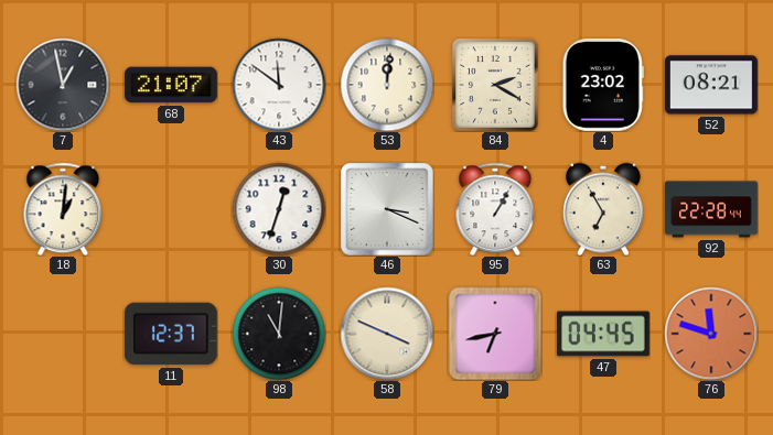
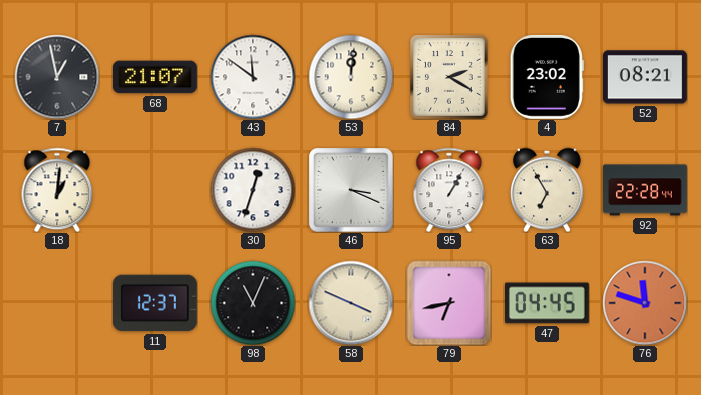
98: 11:01 -> 11:04 (253, 303)
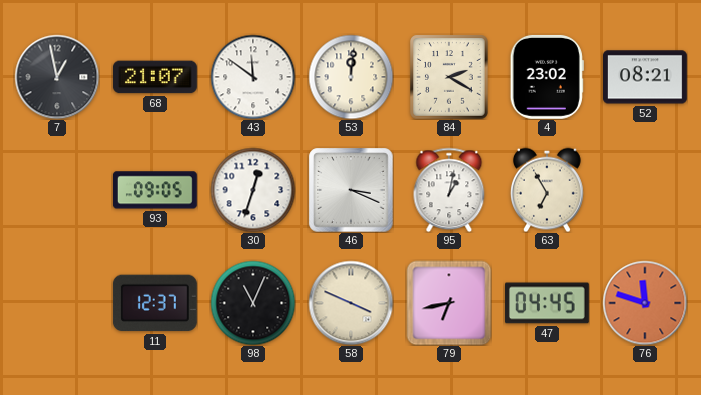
18: 1:01 -> none (57, 190)
93: none -> 09:05 (155, 190)
95: 1:05 -> 1:02 (449, 190)
92: 22:28 -> none (645, 190)
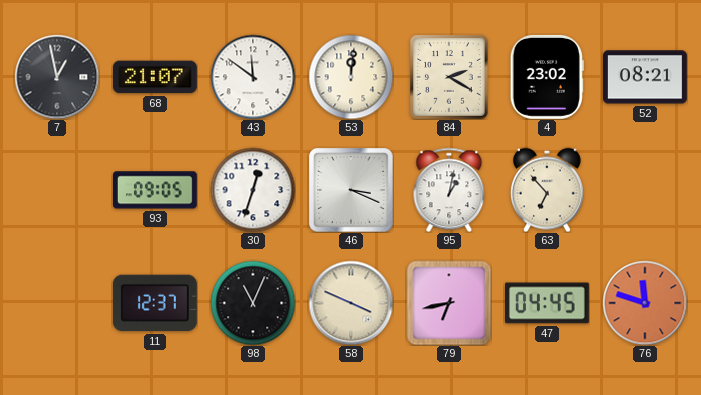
63: 6:55 -> 6:53 (547, 190)
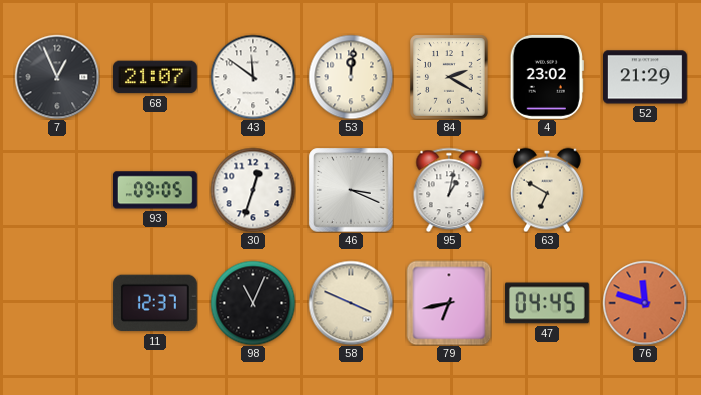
7: 12:58 -> 12:56 (57, 77)
52: 08:21 -> 21:29 (646, 77)
63: 6:53 -> 6:50 (547, 190)
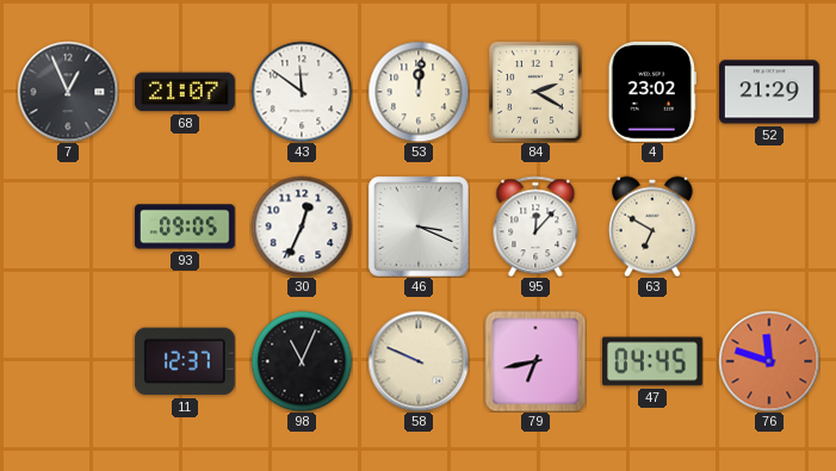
30: 12:33 -> 12:34 (302, 227)
95: 1:02 -> 12:07 (535, 227)
58: 3:49 -> 9:49 (419, 361)
